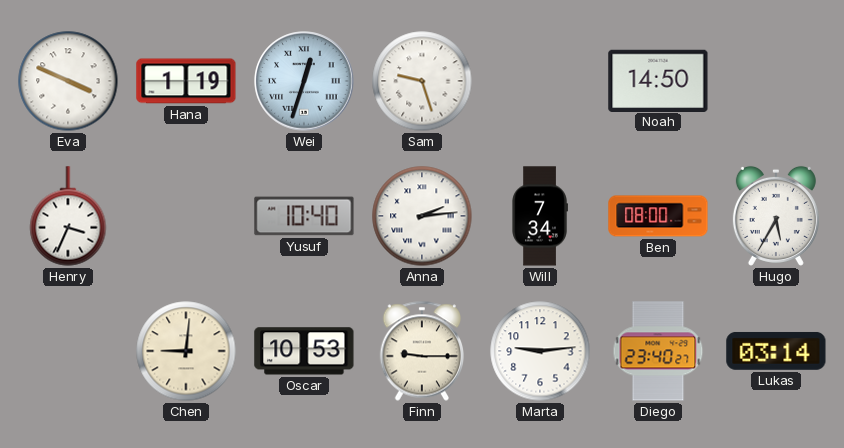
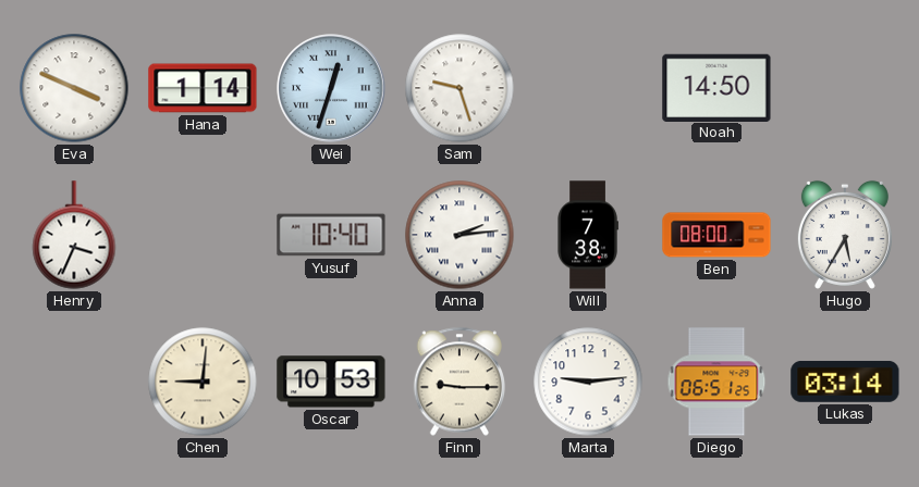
Hana: 1:19 -> 1:14 (203, 88)
Will: 7:34 -> 7:38 (588, 235)
Diego: 23:40 -> 06:51 (716, 382)
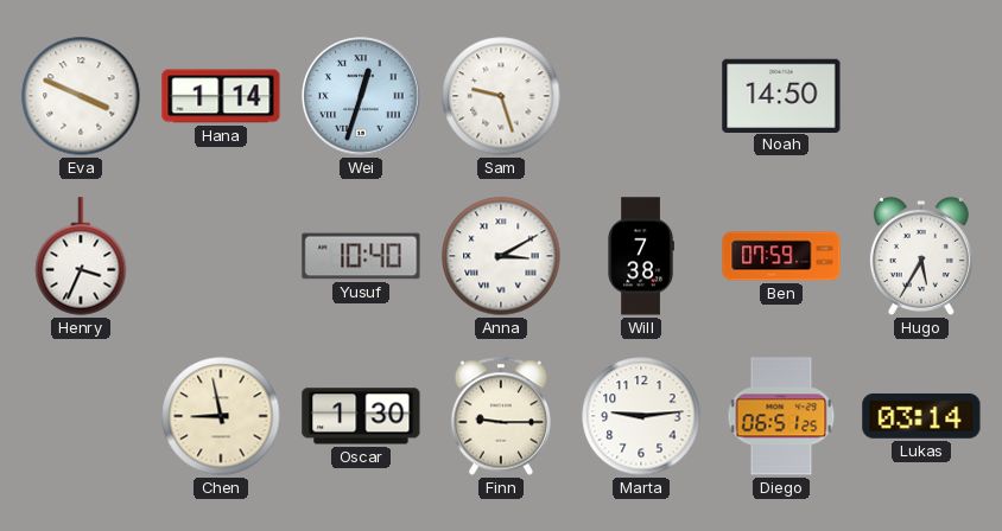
Anna: 2:14 -> 3:10 (501, 256)
Ben: 08:00 -> 07:59 (781, 256)
Chen: 9:01 -> 8:58 (221, 416)
Oscar: 10:53 -> 1:30 (361, 416)
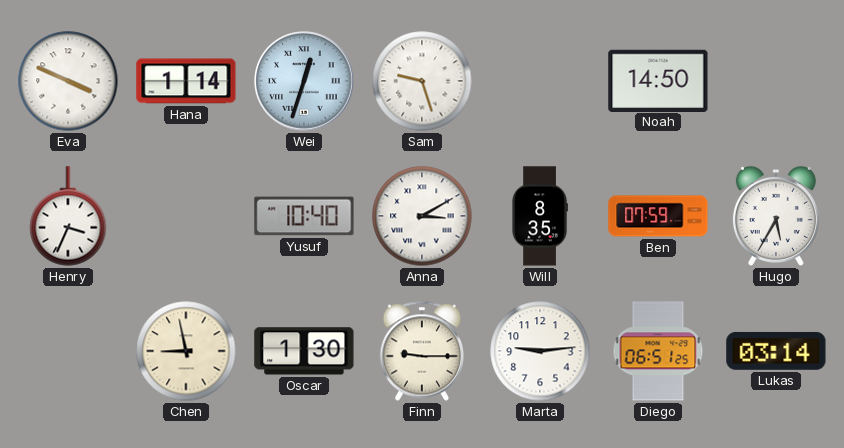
Will: 7:38 -> 8:35 (540, 216)
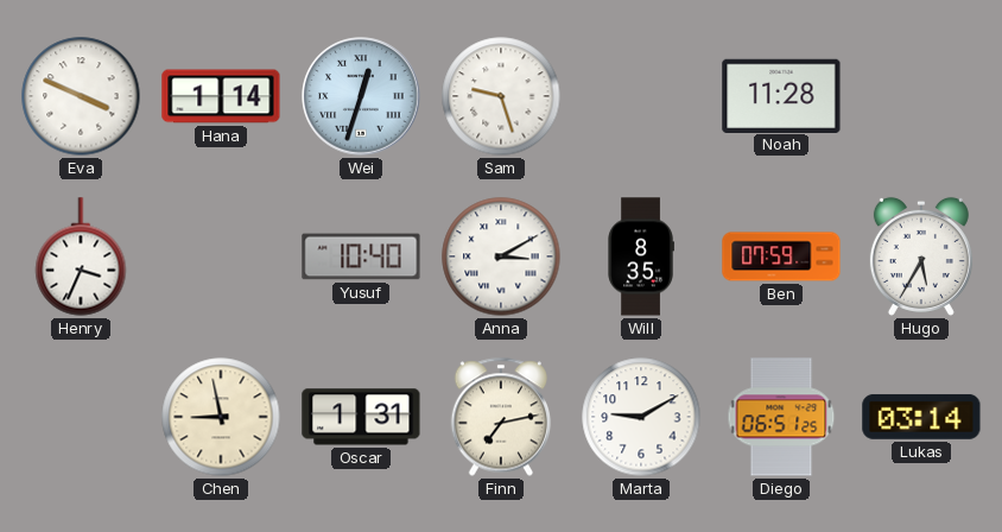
Noah: 14:50 -> 11:28 (781, 95)
Oscar: 1:30 -> 1:31 (361, 417)
Finn: 9:15 -> 7:13 (501, 417)
Marta: 9:14 -> 9:10 (641, 417)
